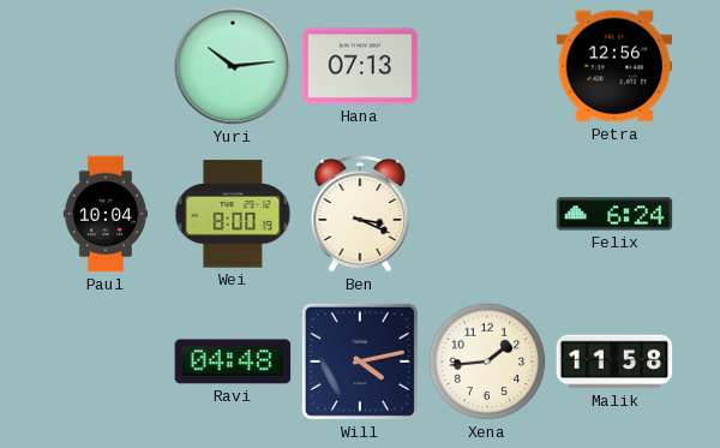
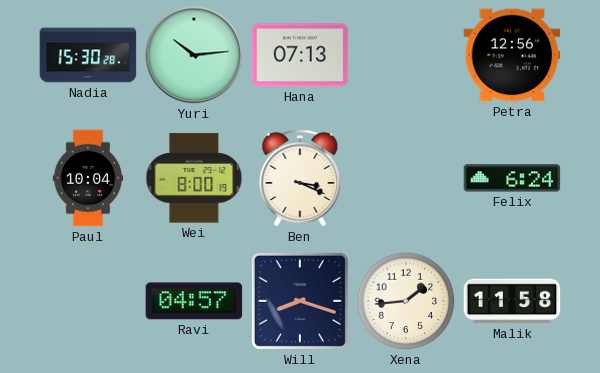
Nadia: none -> 15:30 (88, 55)
Ravi: 04:48 -> 04:57 (194, 301)
Will: 4:13 -> 8:18 (300, 301)
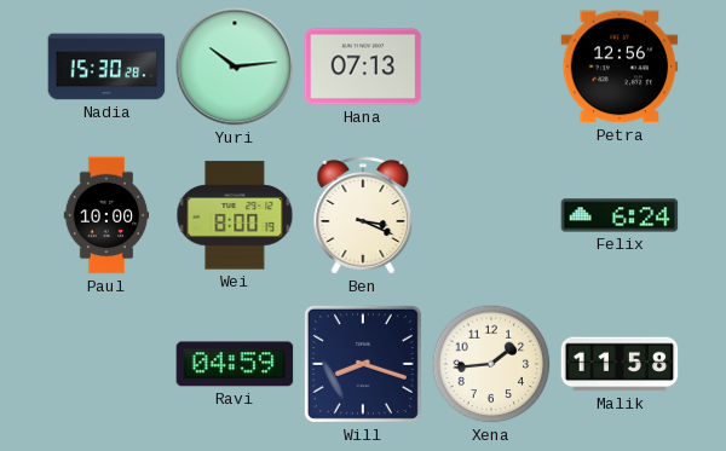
Paul: 10:04 -> 10:00 (106, 215)
Ravi: 04:57 -> 04:59 (235, 364)
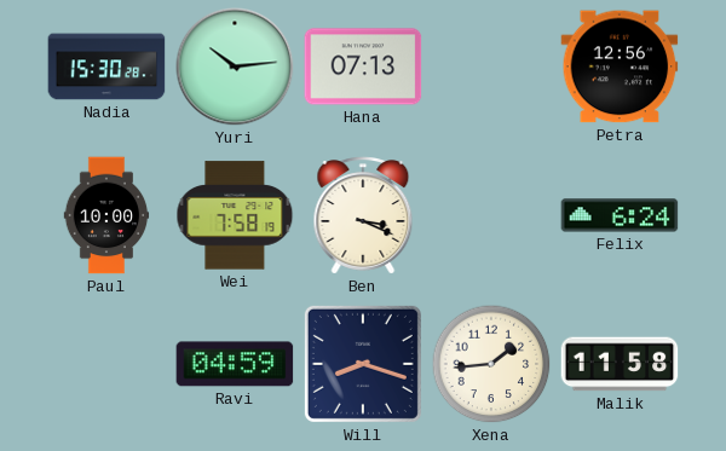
Wei: 8:00 -> 7:58 (235, 215)
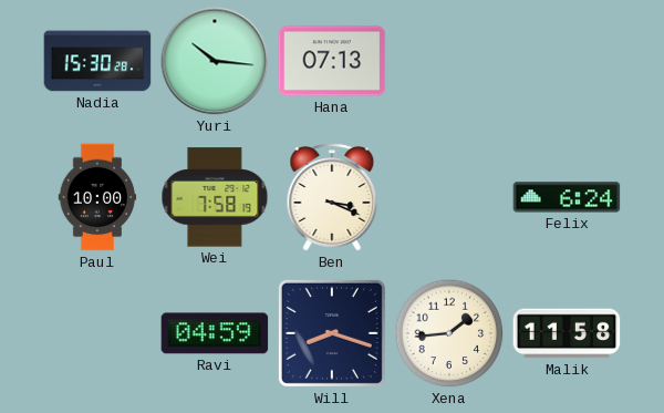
Yuri: 10:14 -> 10:16 (215, 61)
Petra: 12:56 -> none (620, 67)
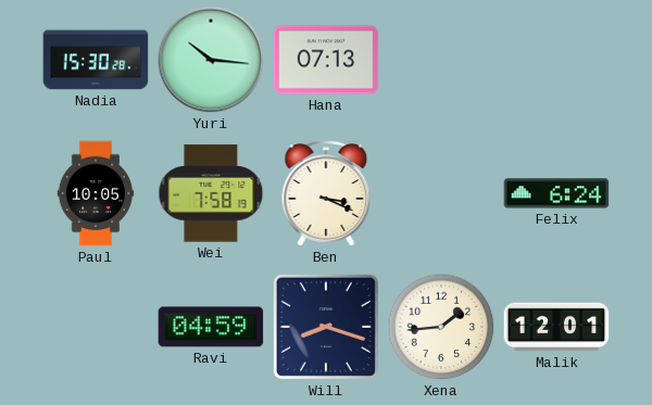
Paul: 10:00 -> 10:05 (96, 193)
Malik: 11:58 -> 12:01 (556, 327)
